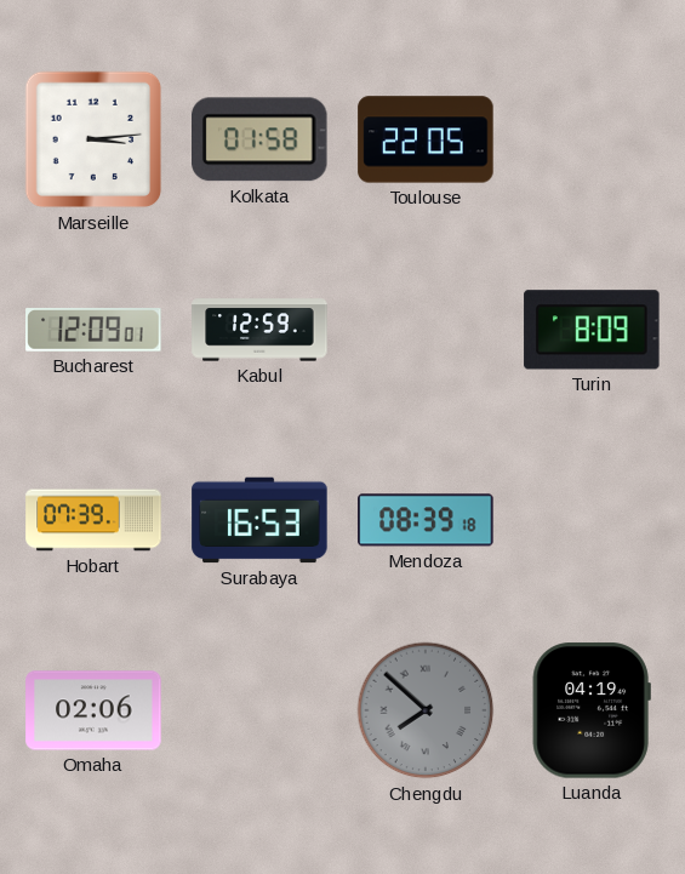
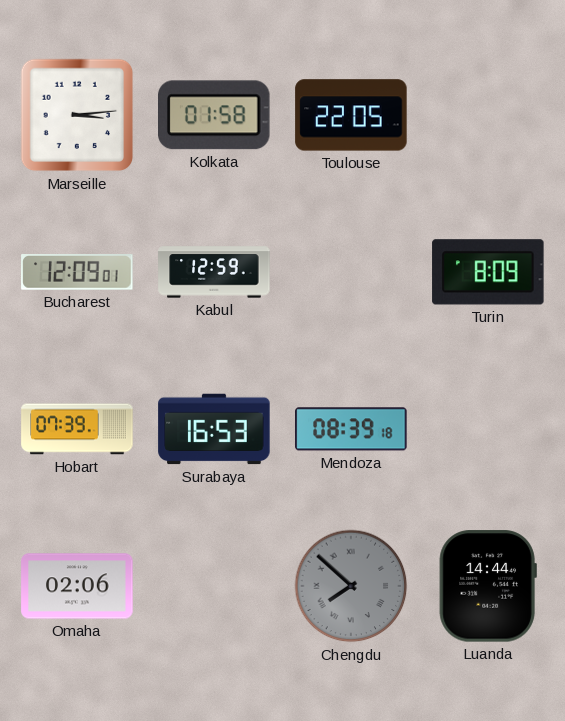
Luanda: 04:19 -> 14:44 (488, 586)
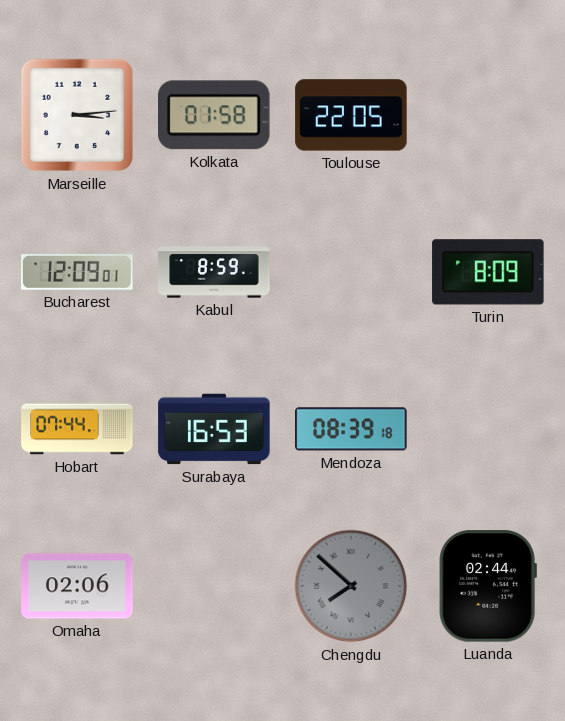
Kabul: 12:59 -> 8:59 (214, 272)
Hobart: 07:39 -> 07:44 (77, 429)
Luanda: 14:44 -> 02:44 (488, 586)
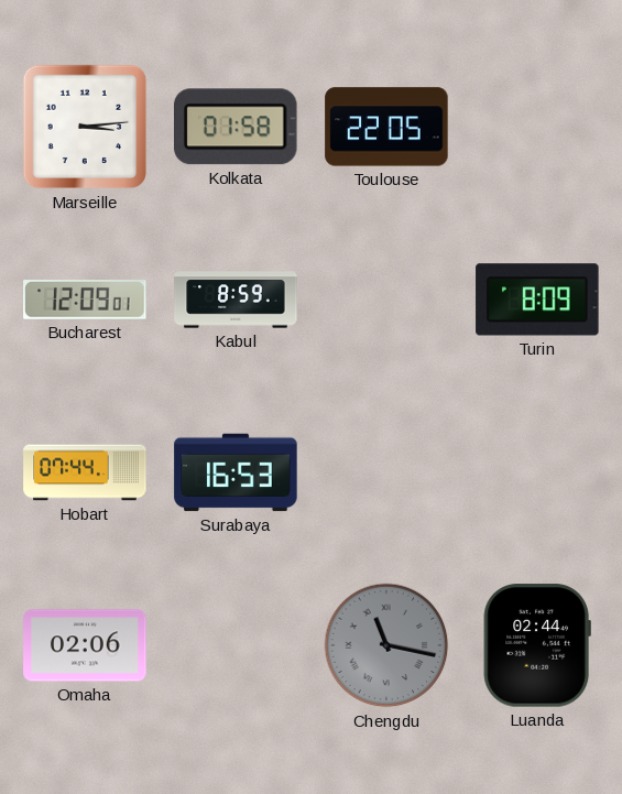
Mendoza: 08:39 -> none (351, 429)
Chengdu: 7:52 -> 11:17 (386, 645)
